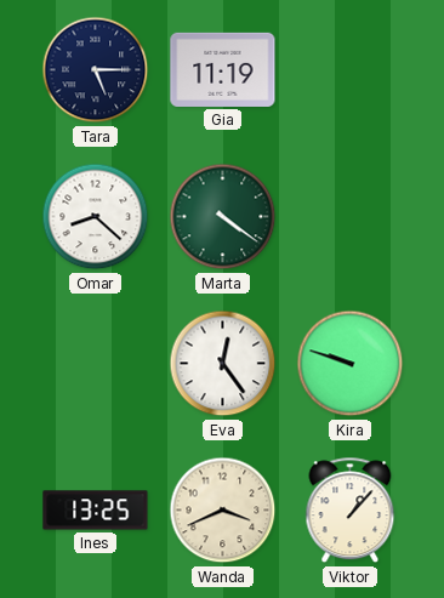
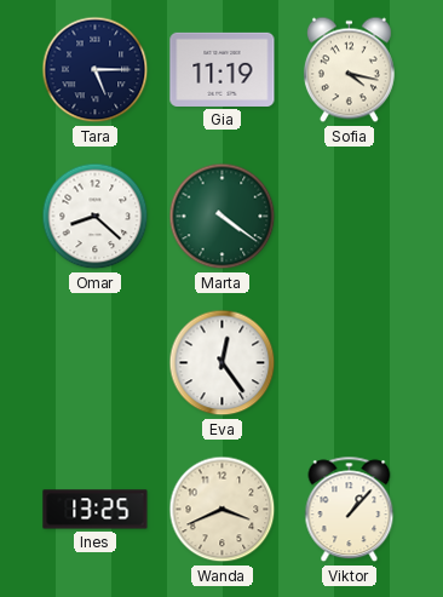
Sofia: none -> 4:17 (349, 70)
Kira: 9:48 -> none (351, 364)
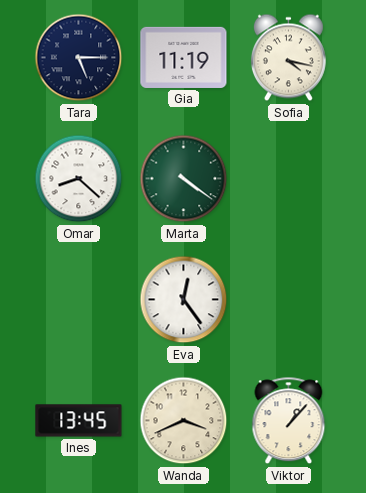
Ines: 13:25 -> 13:45 (79, 421)
